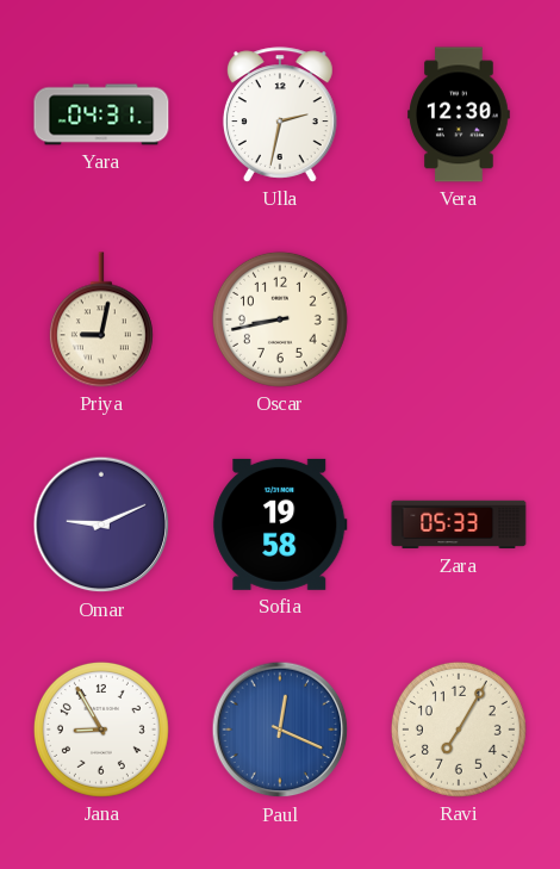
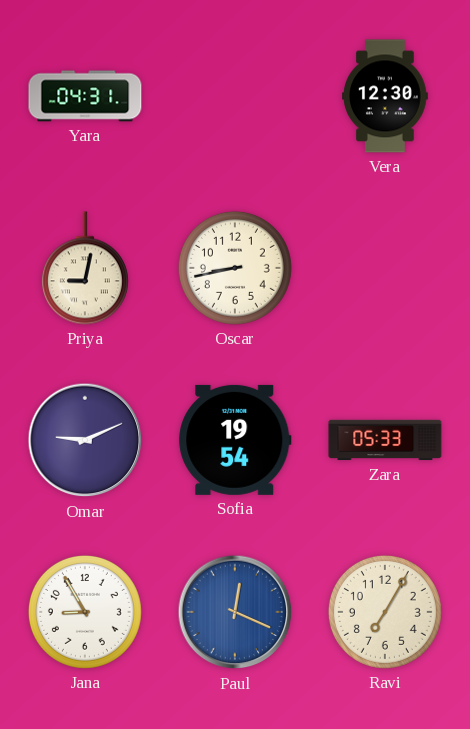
Ulla: 2:32 -> none (280, 114)
Sofia: 19:58 -> 19:54 (235, 440)
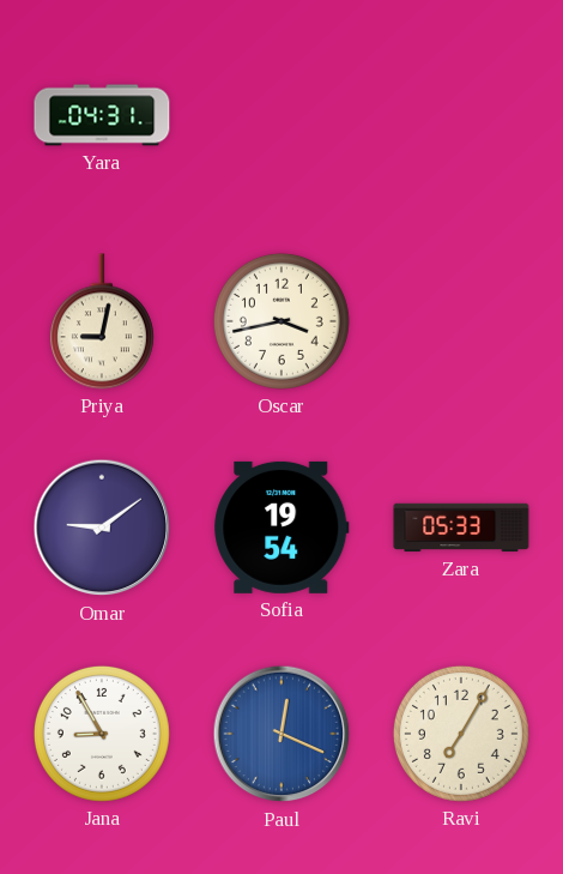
Vera: 12:30 -> none (385, 96)
Oscar: 8:43 -> 3:43 (281, 321)
Omar: 9:11 -> 9:09 (102, 528)
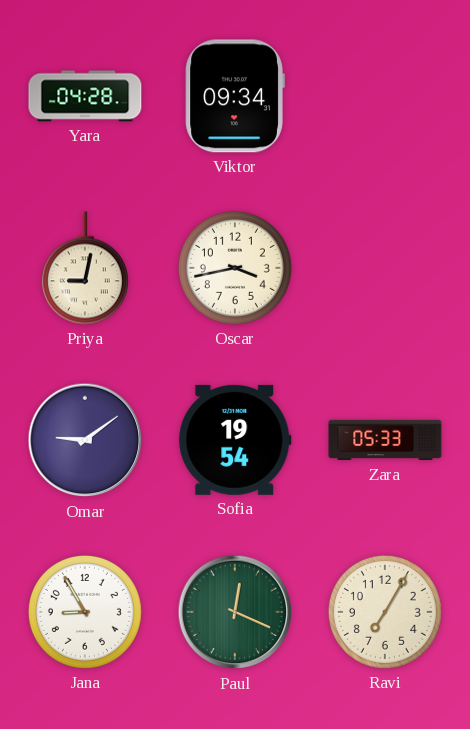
Yara: 04:31 -> 04:28 (85, 96)
Viktor: none -> 09:34 (235, 96)
Paul dial: blue -> green (235, 612)
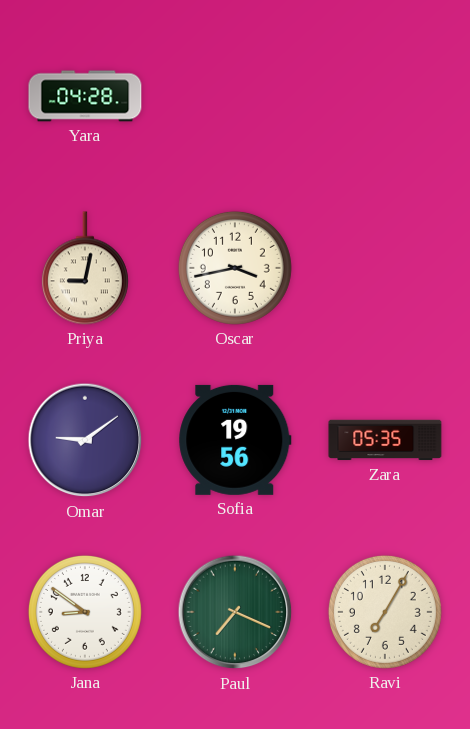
Viktor: 09:34 -> none (235, 96)
Sofia: 19:54 -> 19:56 (235, 440)
Zara: 05:33 -> 05:35 (385, 440)
Jana: 8:55 -> 8:51 (85, 612)
Paul: 12:19 -> 7:19 (235, 612)
